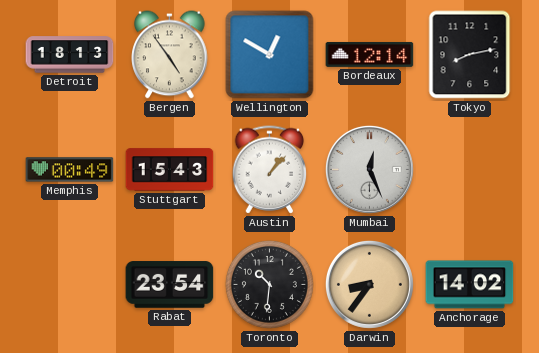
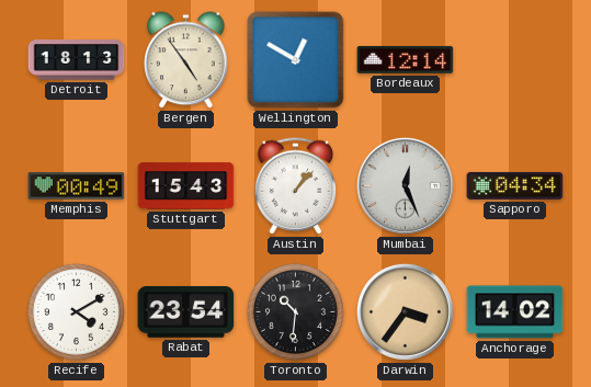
Tokyo: 8:13 -> none (470, 55)
Sapporo: none -> 04:34 (515, 185)
Recife: none -> 4:10 (76, 311)
Darwin: 8:36 -> 3:36 (405, 311)
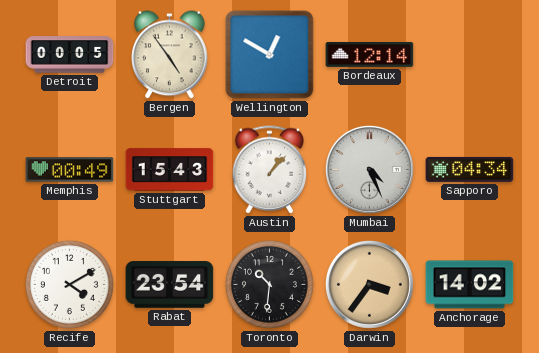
Detroit: 18:13 -> 00:05 (70, 55)
Mumbai: 12:26 -> 4:26 (369, 169)
